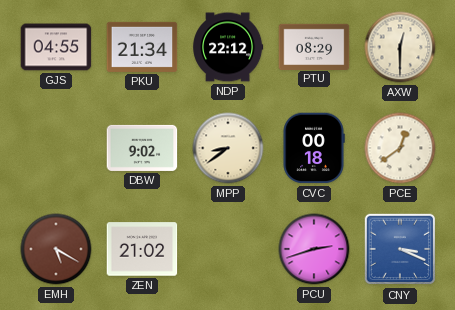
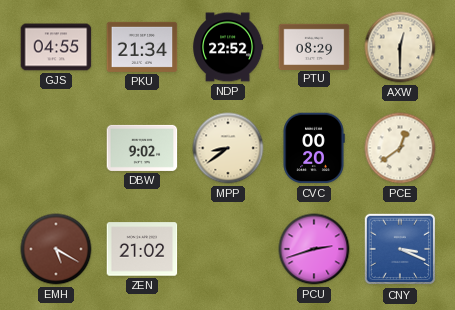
NDP: 22:12 -> 22:52 (228, 47)
CVC: 00:18 -> 00:20 (314, 148)
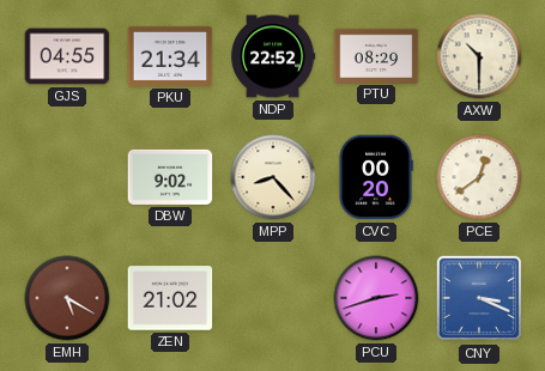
AXW: 12:30 -> 10:30 (479, 56)
MPP: 8:39 -> 8:23 (273, 177)
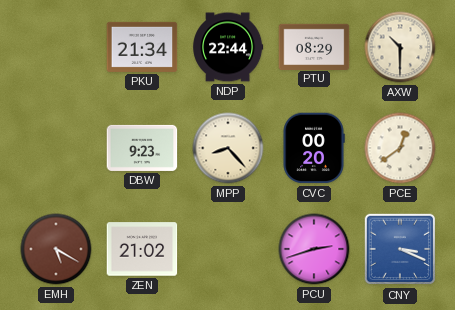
GJS: 04:55 -> none (67, 56)
NDP: 22:52 -> 22:44 (228, 47)
DBW: 9:02 -> 9:23 (142, 148)
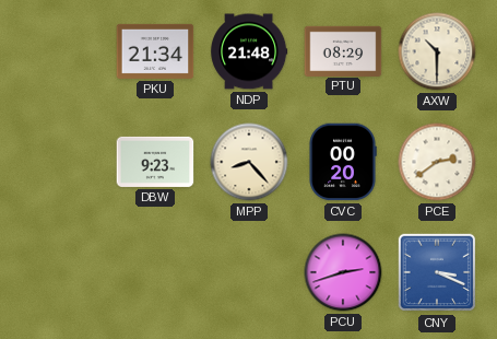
NDP: 22:44 -> 21:48 (249, 51)
PCE: 12:39 -> 2:39 (437, 162)
EMH: 5:20 -> none (56, 249)
ZEN: 21:02 -> none (142, 249)
